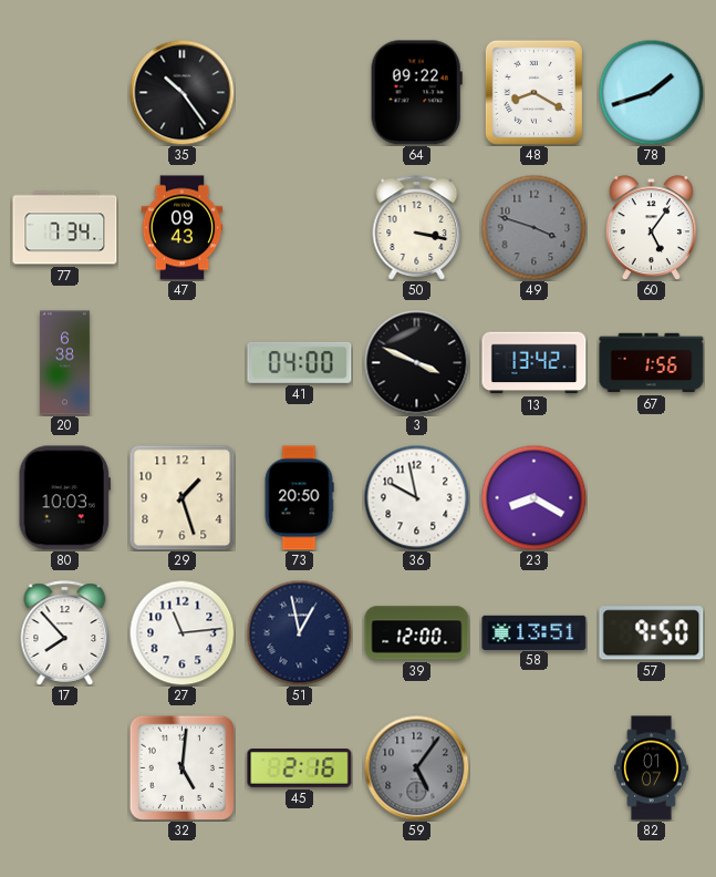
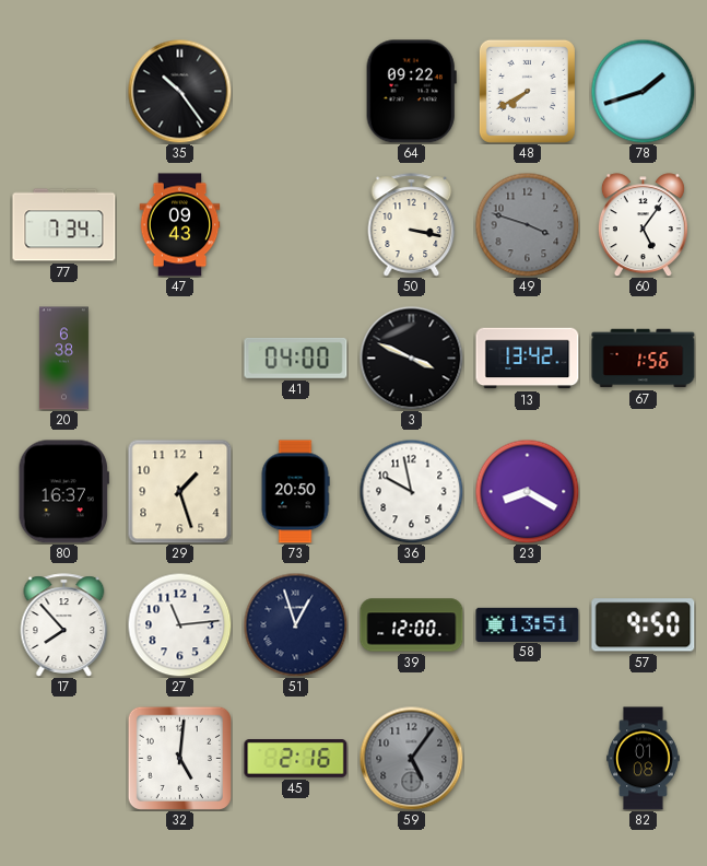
48: 8:20 -> 7:40 (527, 91)
80: 10:03 -> 16:37 (63, 492)
51: 12:58 -> 12:57 (295, 624)
82: 01:07 -> 01:08 (644, 759)
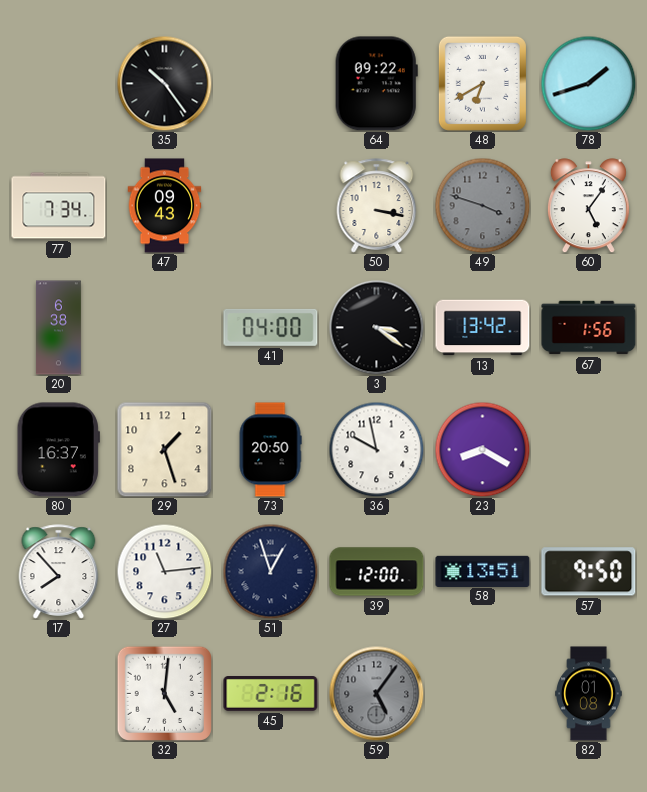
48: 7:40 -> 6:40 (482, 83)
3: 3:49 -> 3:21 (376, 327)
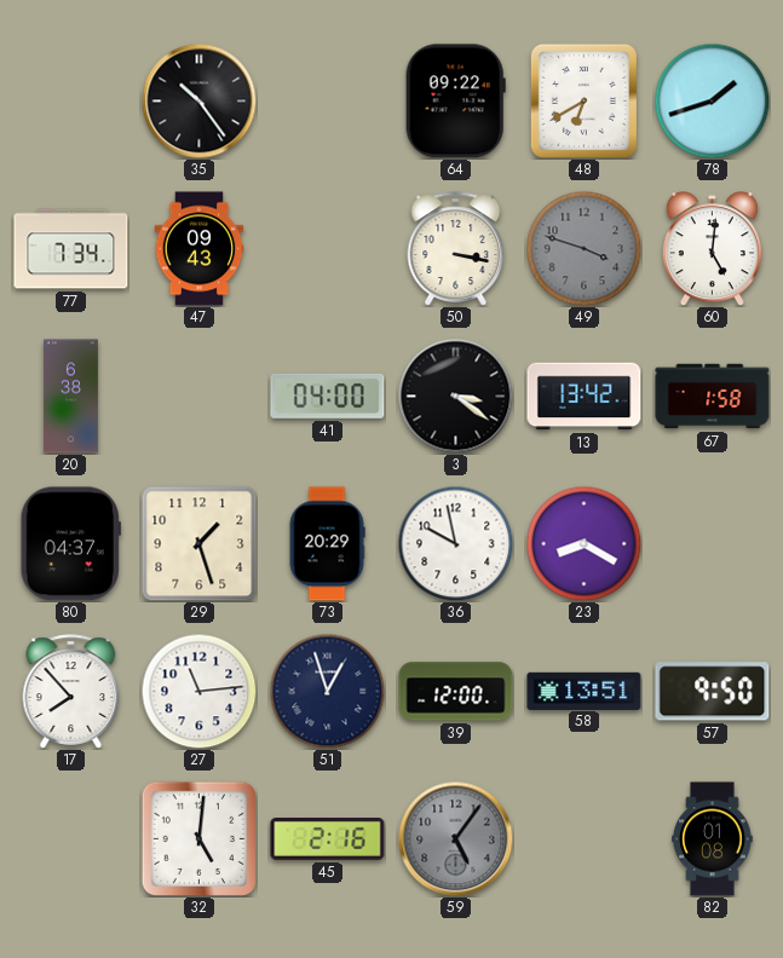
60: 5:06 -> 5:01 (712, 249)
67: 1:56 -> 1:58 (713, 397)
80: 16:37 -> 04:37 (70, 544)
73: 20:50 -> 20:29 (327, 544)
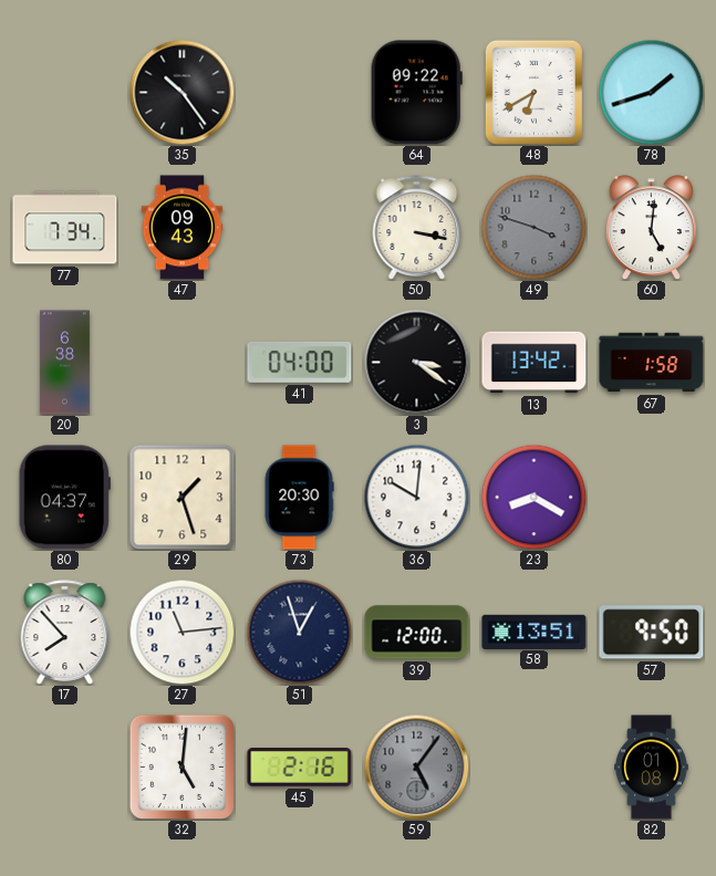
73: 20:29 -> 20:30 (299, 498)
36: 9:58 -> 10:01 (416, 497)
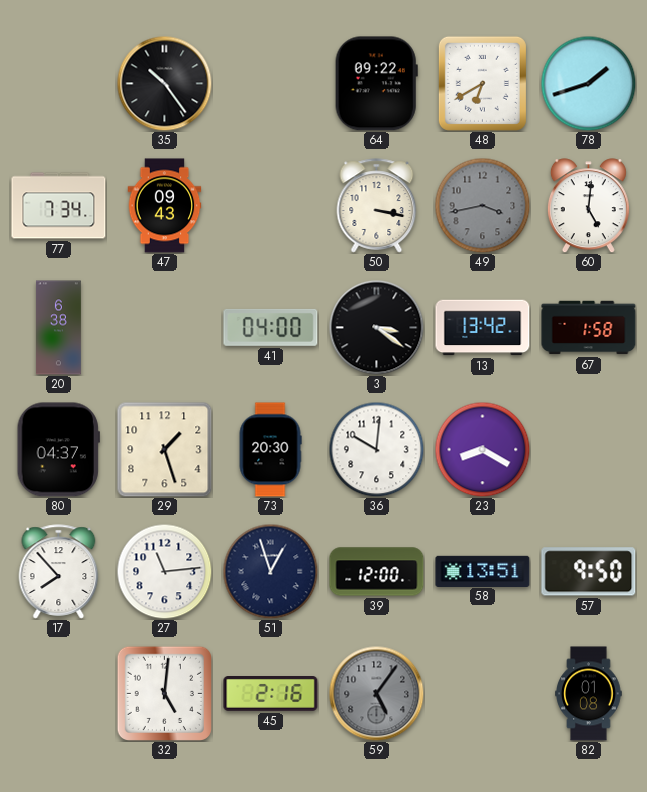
49: 3:48 -> 3:43 (482, 205)
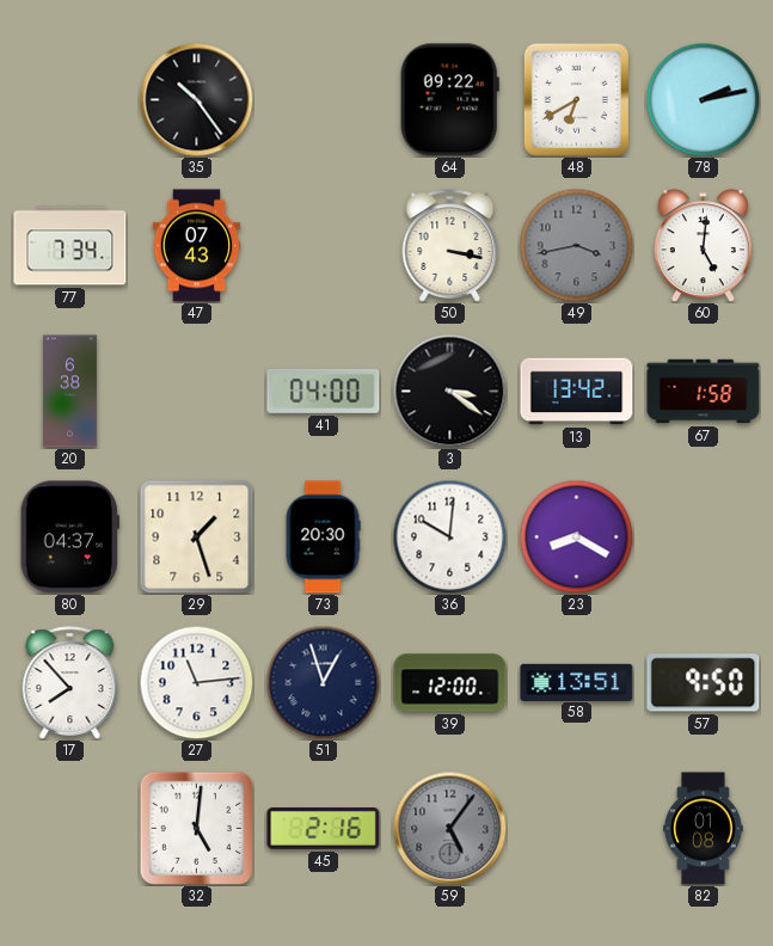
78: 1:42 -> 2:13 (703, 99)
47: 09:43 -> 07:43 (197, 246)
